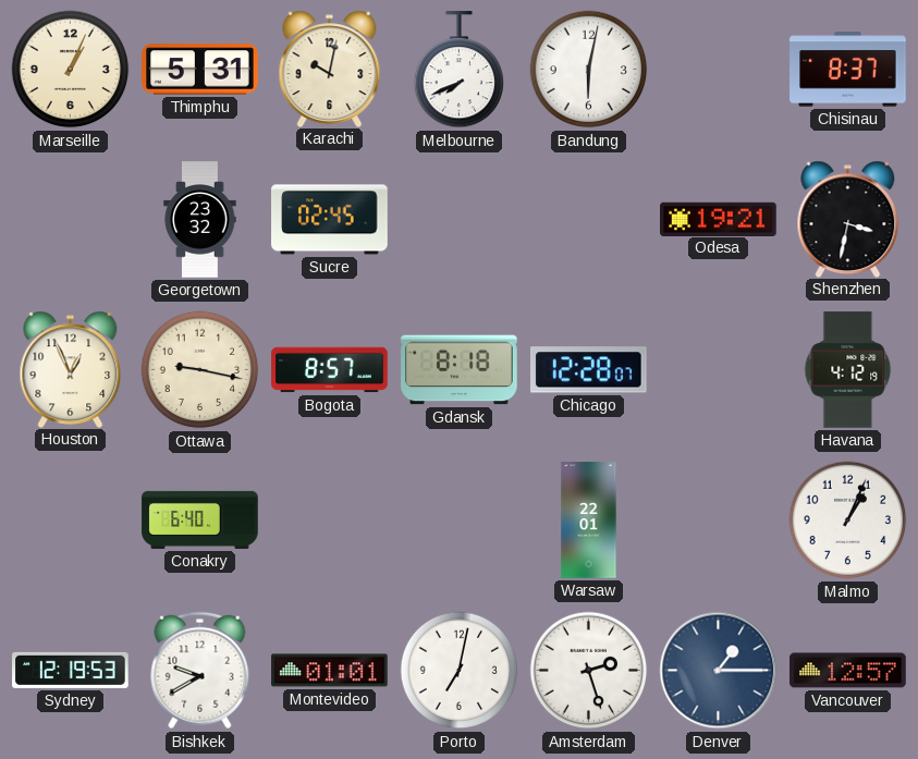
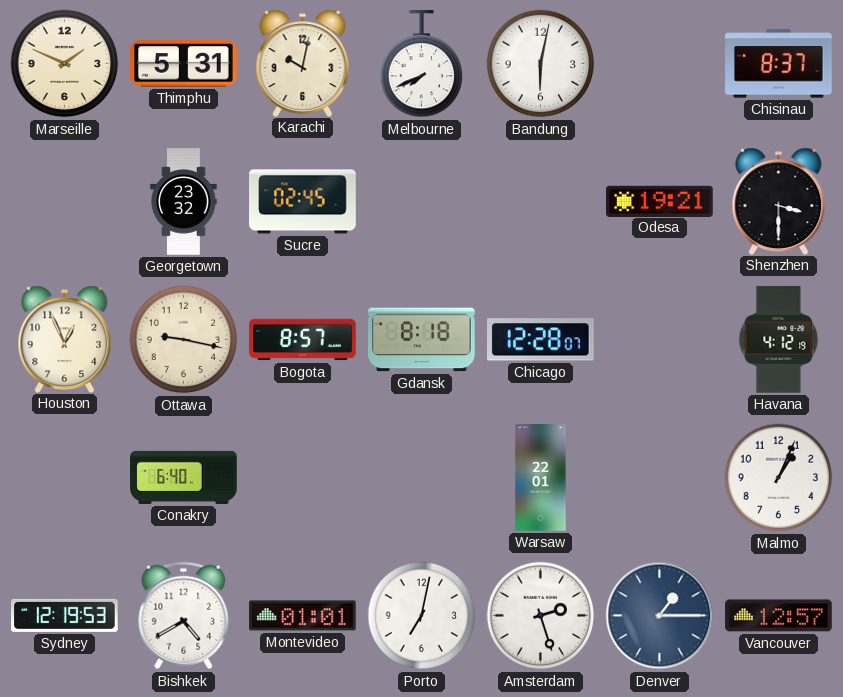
Marseille: 1:04 -> 1:49 (65, 64)
Shenzhen: 3:32 -> 3:30 (779, 201)
Bishkek: 9:40 -> 4:40 (184, 616)
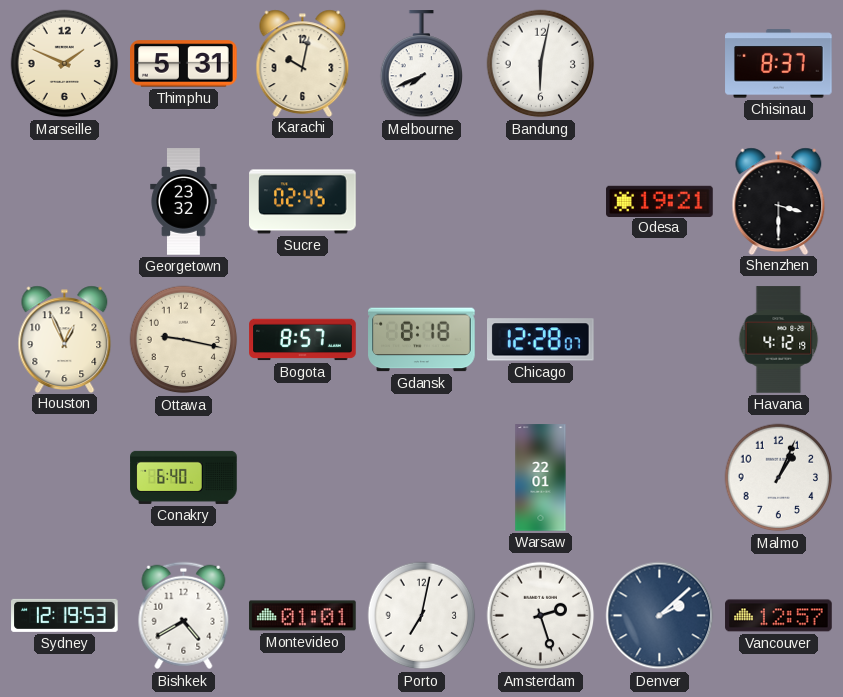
Denver: 1:15 -> 2:08 (660, 616)
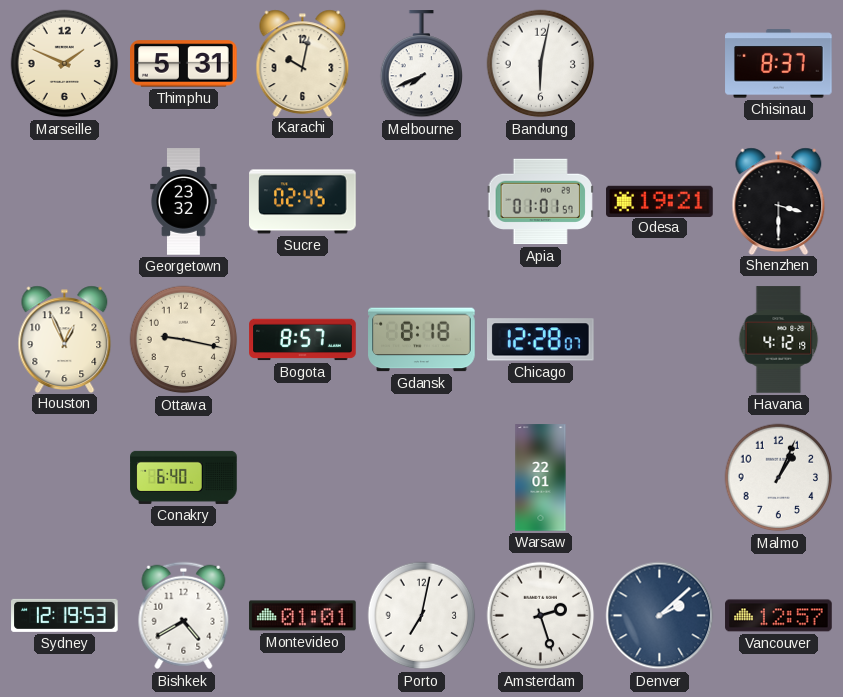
Apia: none -> 01:01 (540, 202)
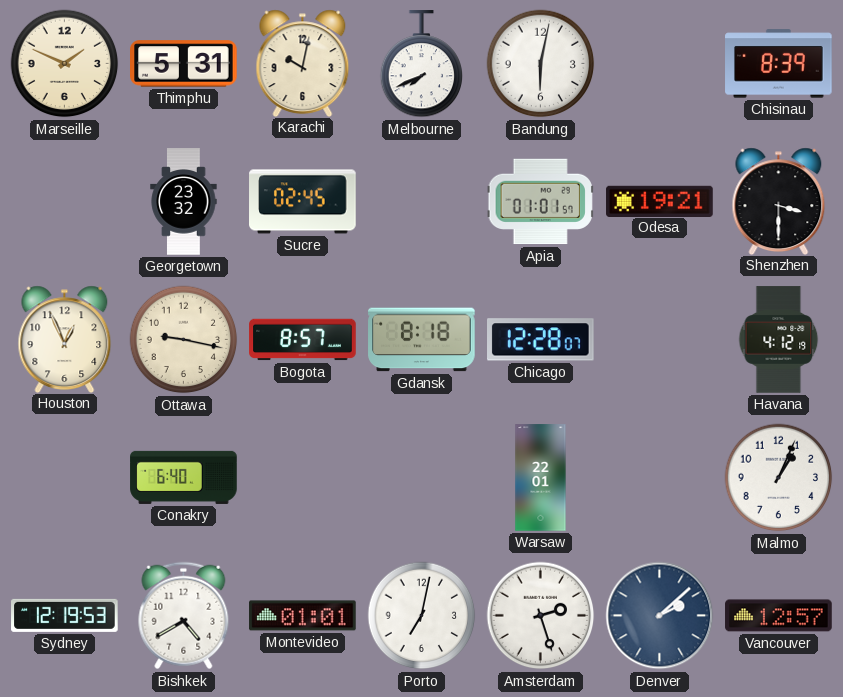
Chisinau: 8:37 -> 8:39 (779, 64)
